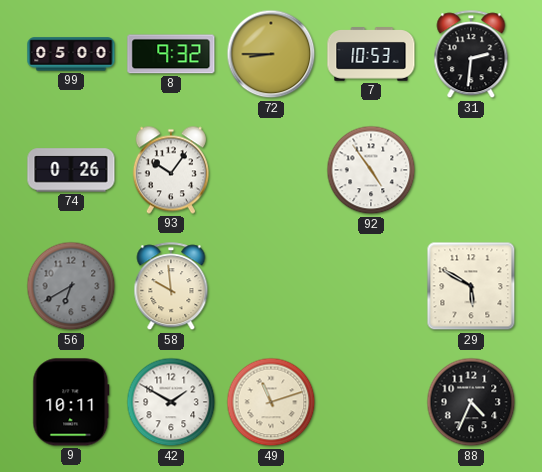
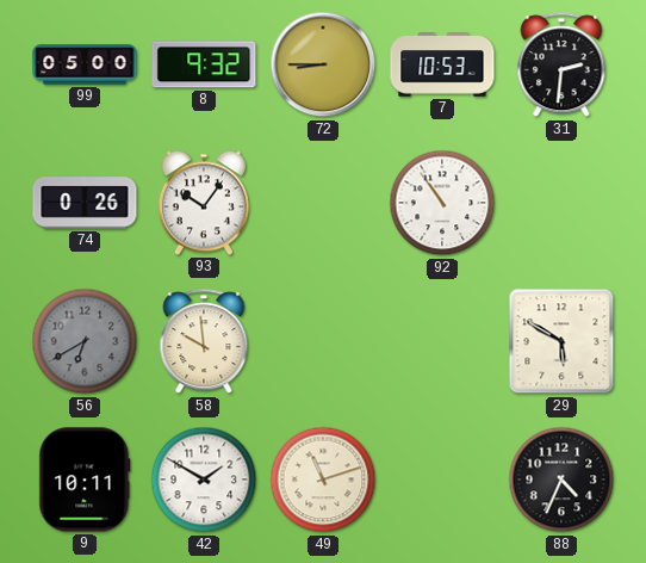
92: 4:54 -> 10:54 (442, 203)
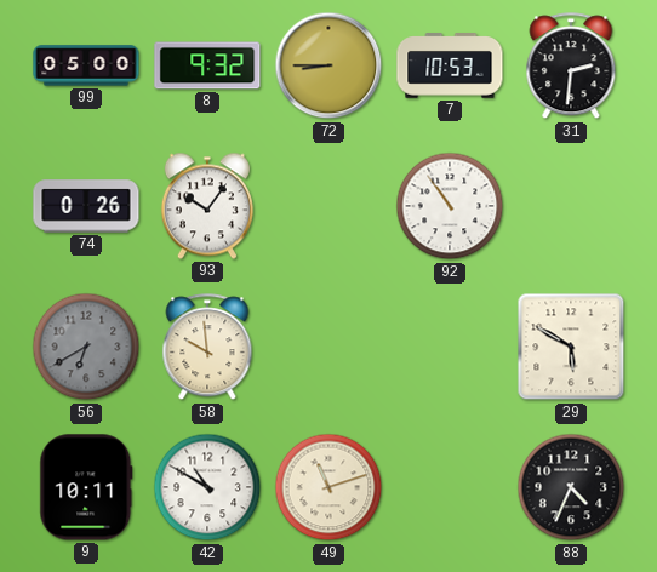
42: 1:50 -> 10:50 (207, 487)
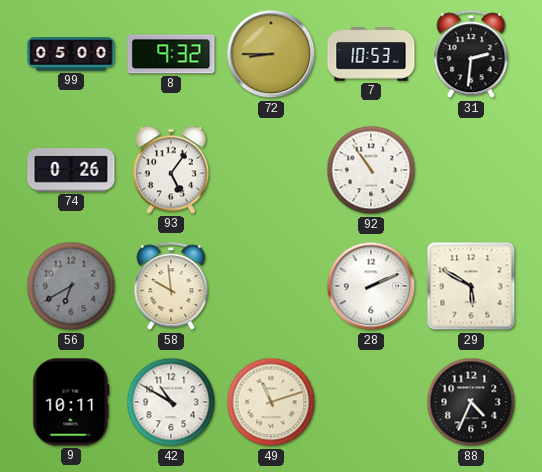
93: 10:06 -> 5:06 (171, 170)
28: none -> 2:11 (371, 286)
